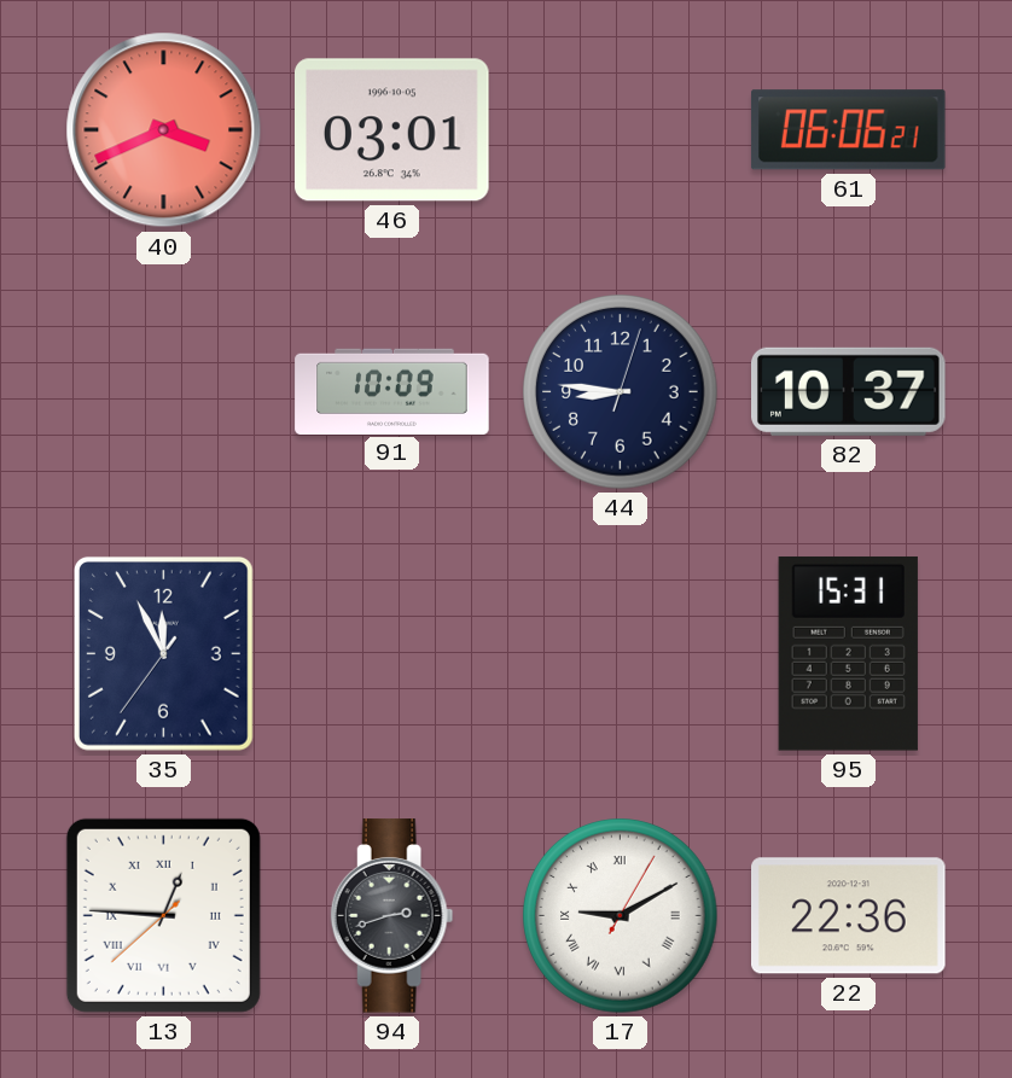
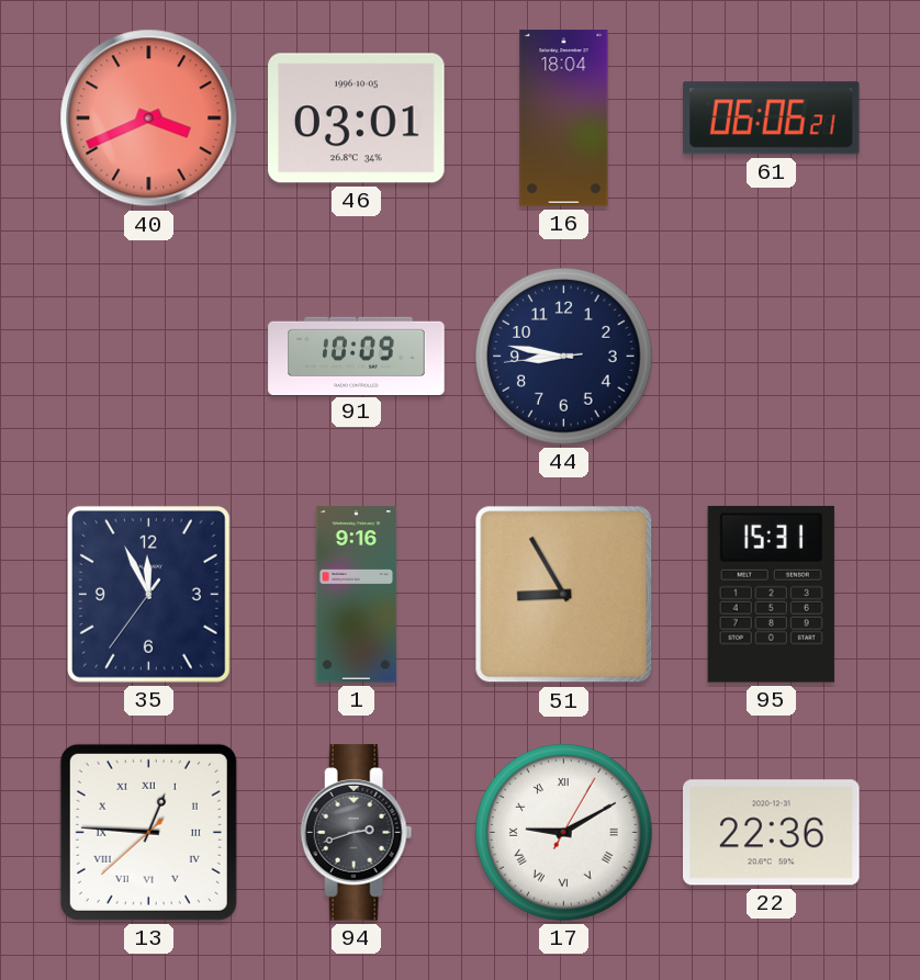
16: none -> 18:04 (564, 119)
44: 8:46:03 -> 8:46:44 (564, 357)
82: 10:37 -> none (849, 391)
1: none -> 9:16 (357, 595)
51: none -> 8:55 (564, 595)
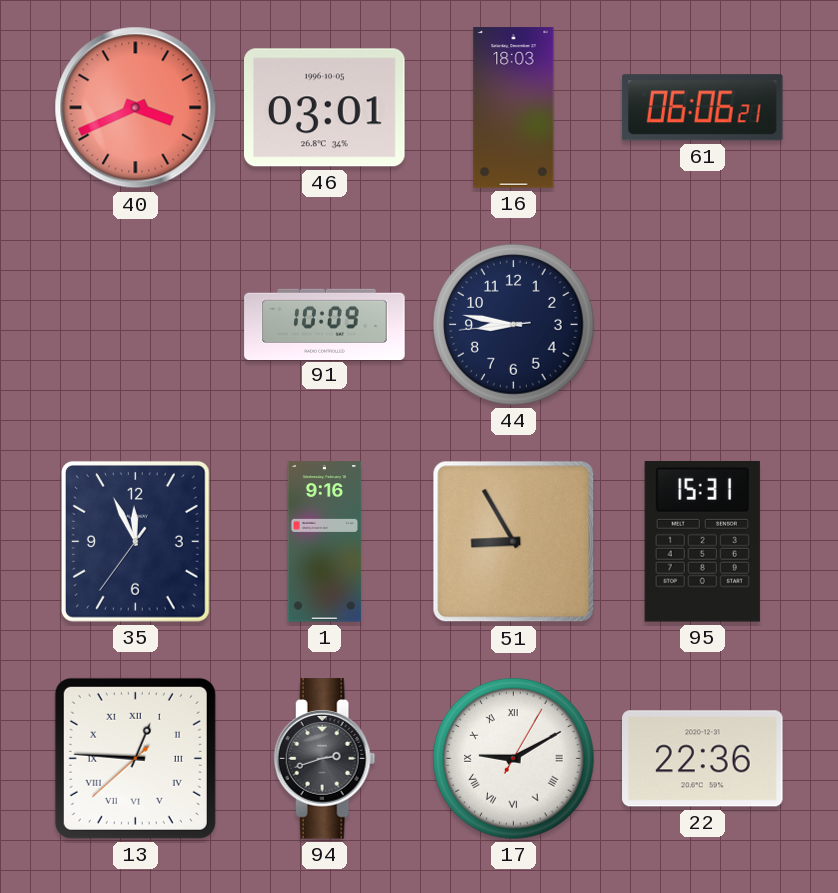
16: 18:04 -> 18:03 (514, 108)
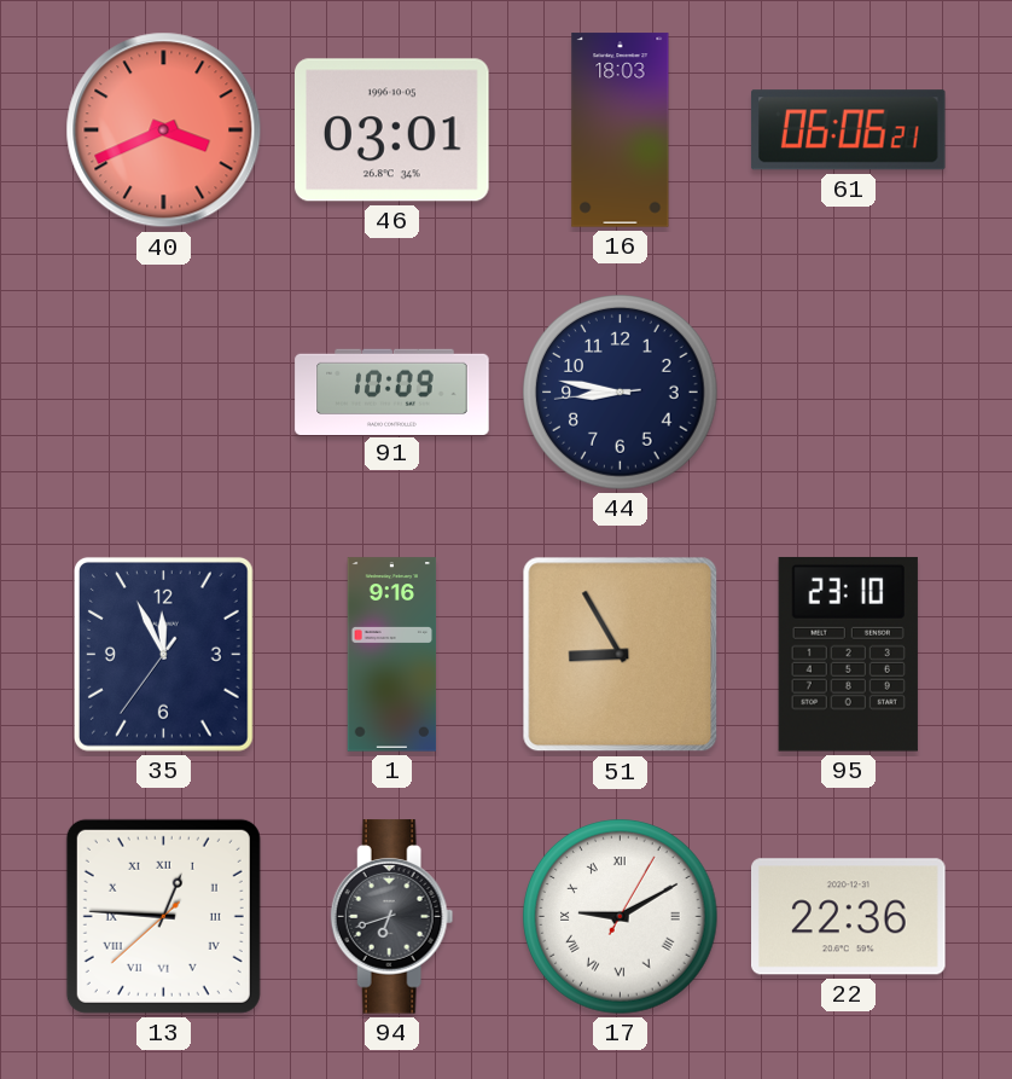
95: 15:31 -> 23:10 (848, 654)
94: 2:42 -> 6:42 (392, 917)
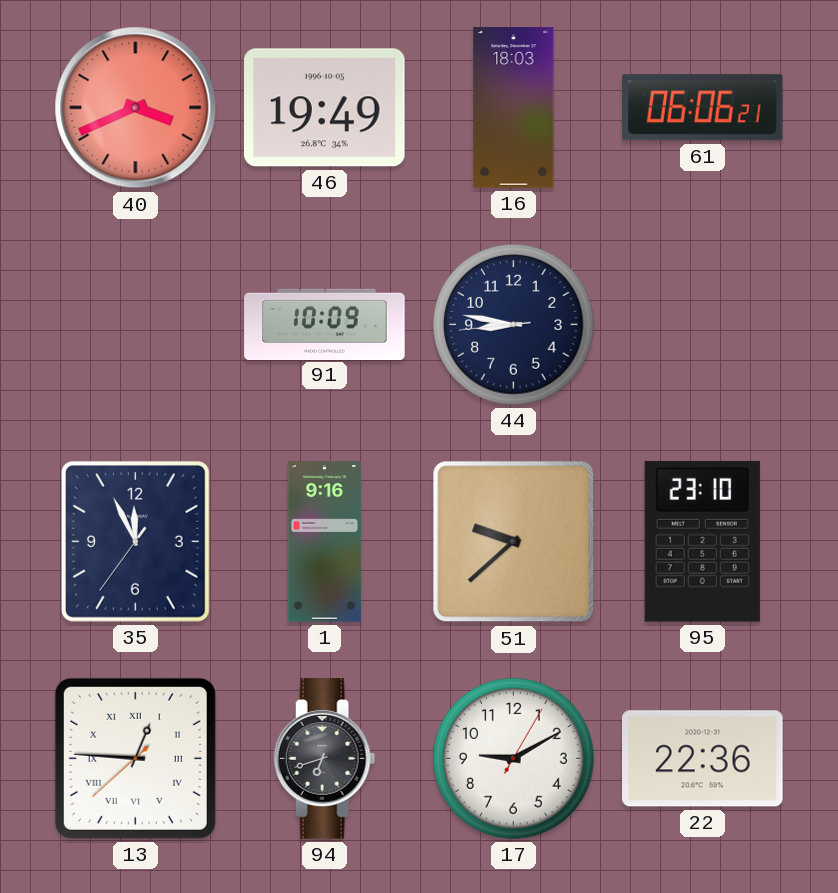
46: 03:01 -> 19:49 (325, 108)
51: 8:55 -> 9:38 (514, 542)
17 numerals: Roman -> Arabic (514, 759)
